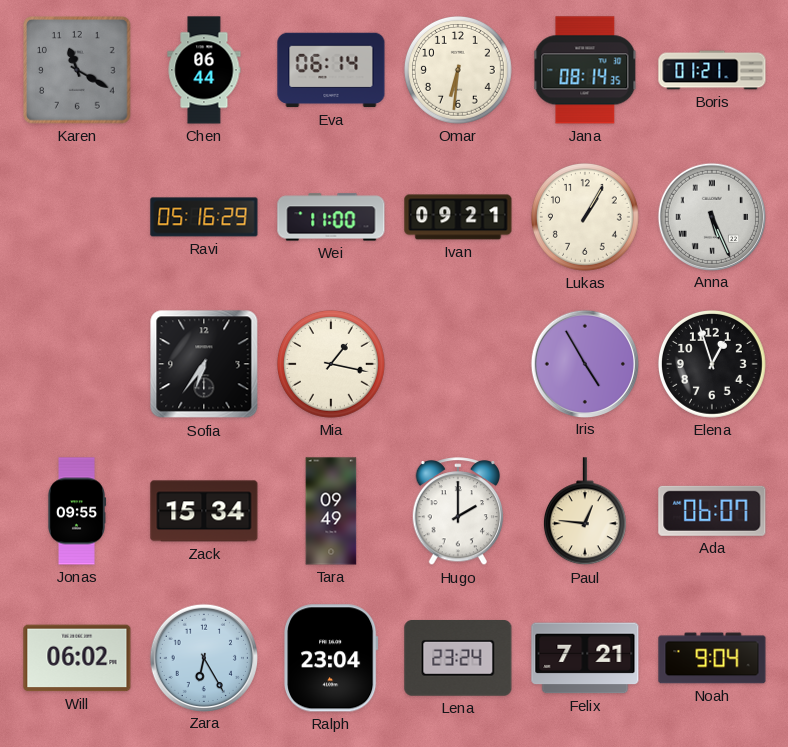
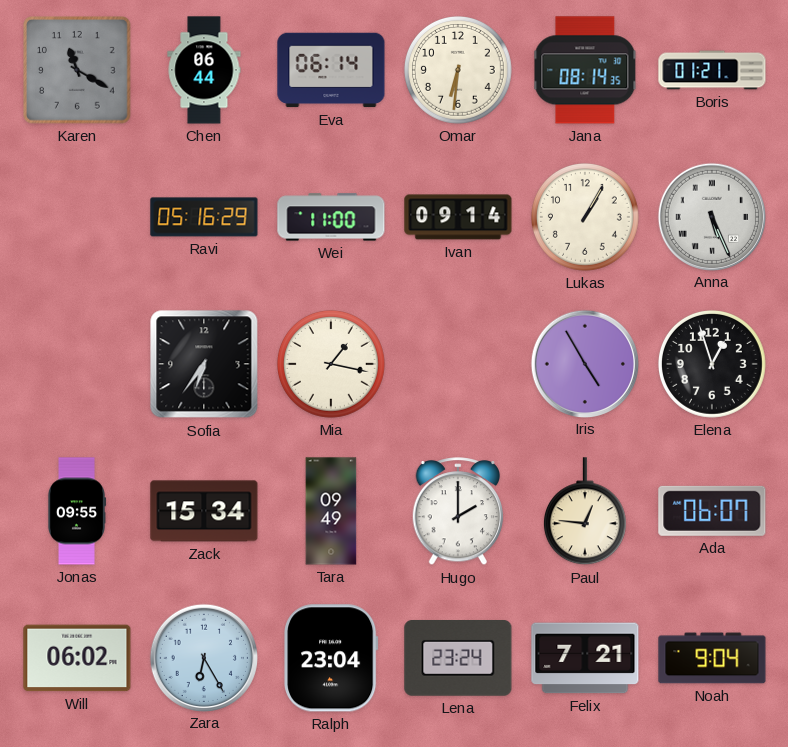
Ivan: 09:21 -> 09:14 (458, 217)
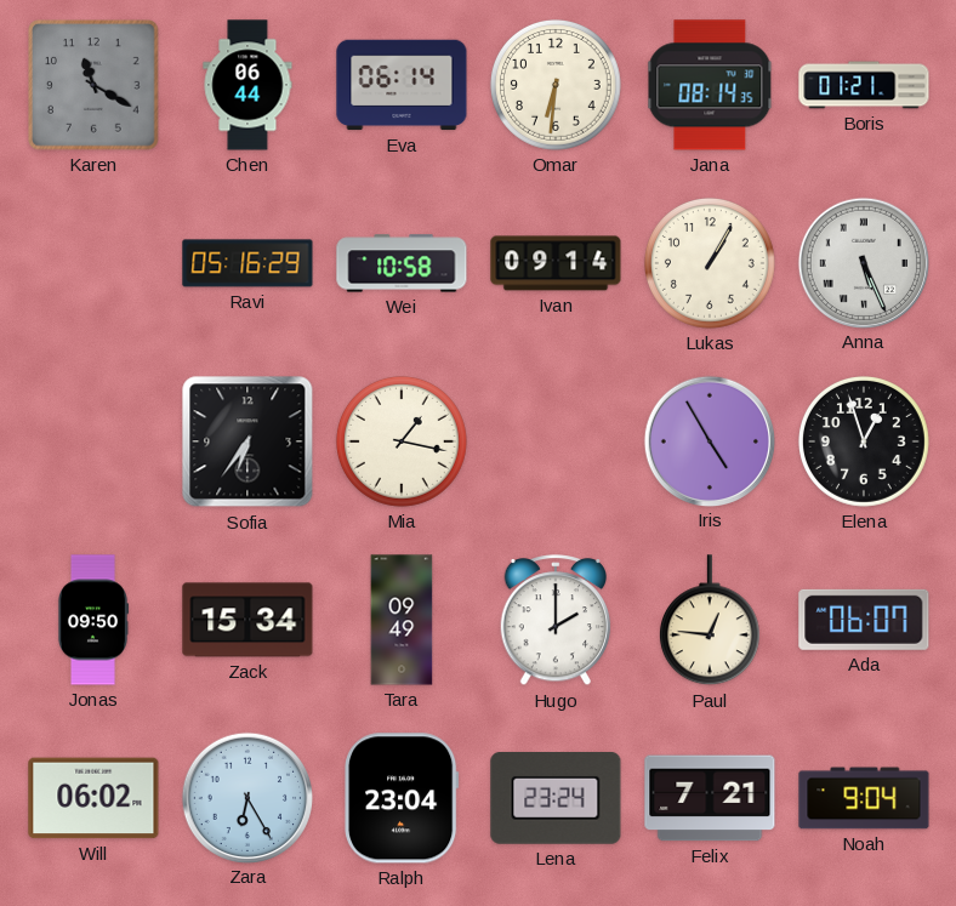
Wei: 11:00 -> 10:58 (402, 263)
Jonas: 09:55 -> 09:50 (93, 620)
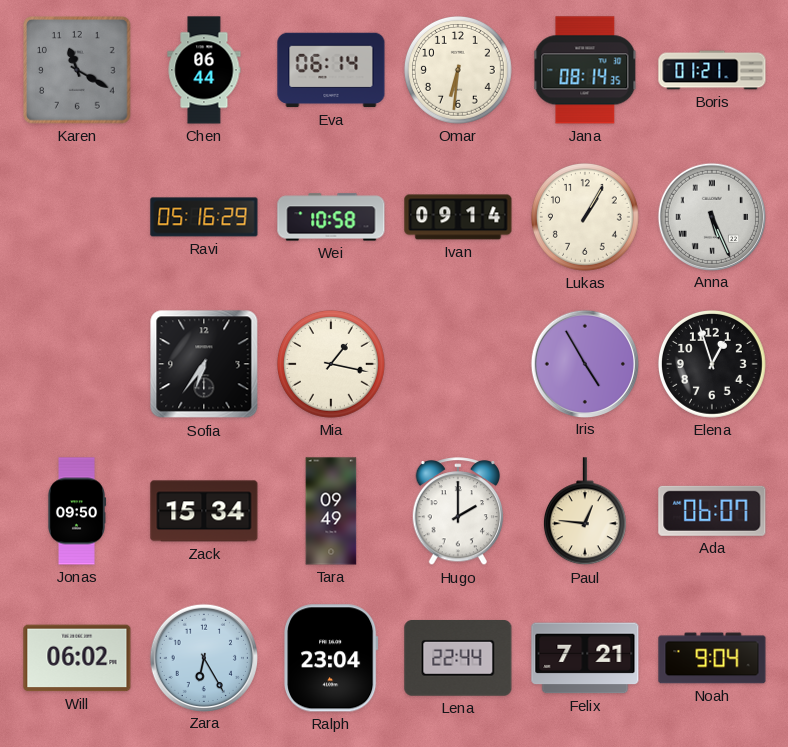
Lena: 23:24 -> 22:44 (458, 659)
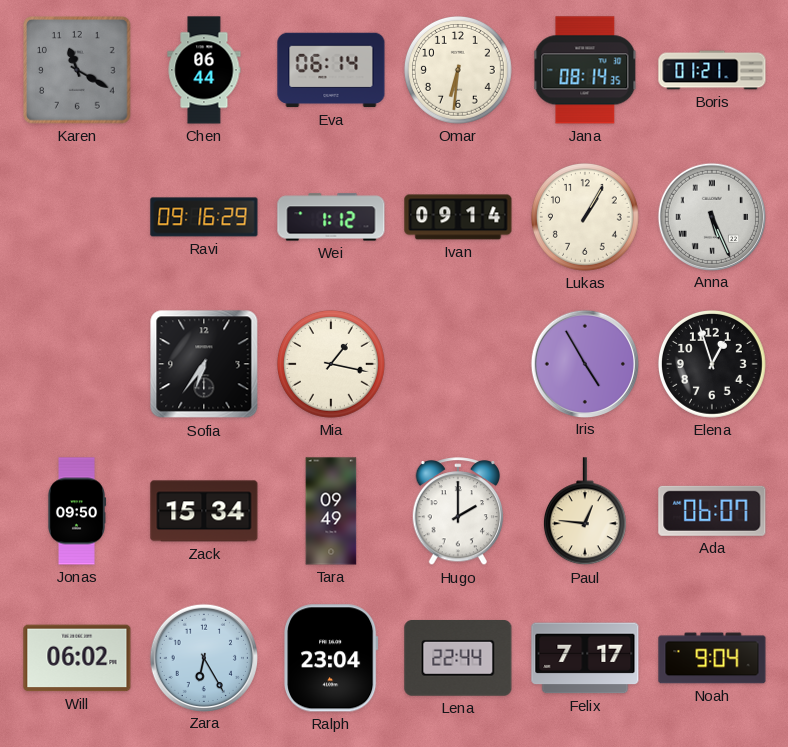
Ravi: 05:16 -> 09:16 (204, 217)
Wei: 10:58 -> 1:12 (331, 217)
Felix: 7:21 -> 7:17 (585, 658)
